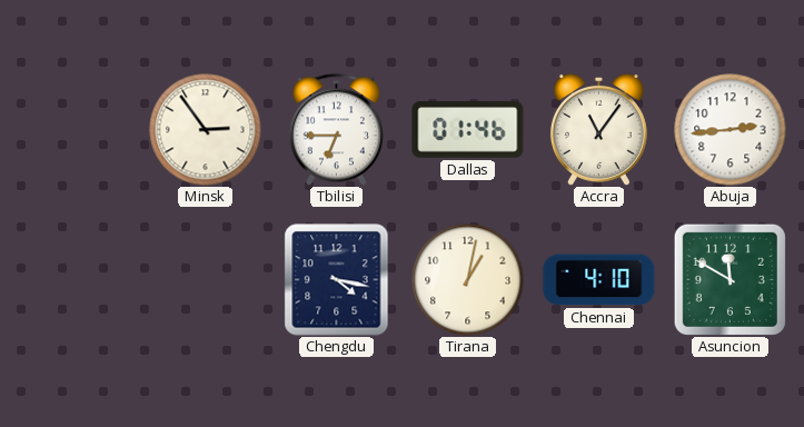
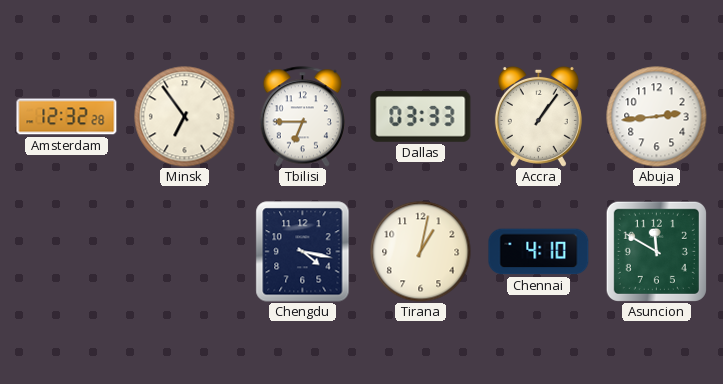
Amsterdam: none -> 12:32 (67, 117)
Minsk: 2:54 -> 6:54 (185, 117)
Dallas: 01:46 -> 03:33 (421, 117)
Accra: 11:06 -> 1:06 (538, 116)
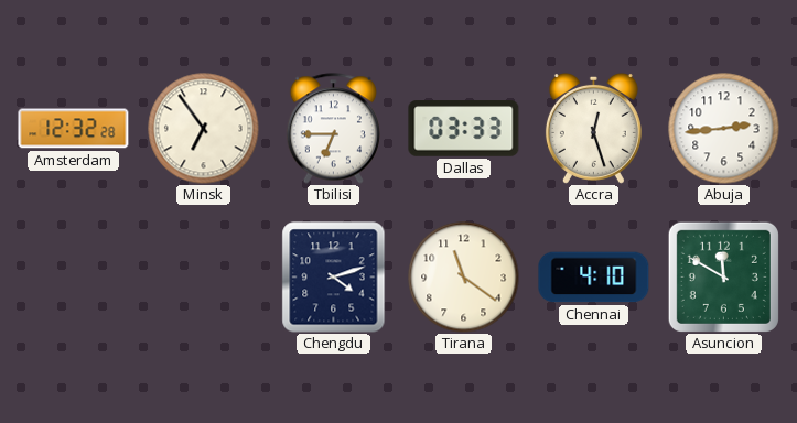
Accra: 1:06 -> 12:27 (593, 128)
Chengdu: 4:17 -> 4:12 (334, 278)
Tirana: 1:02 -> 11:21 (464, 278)
